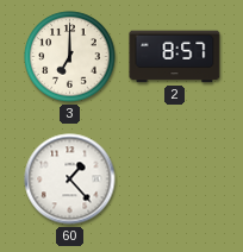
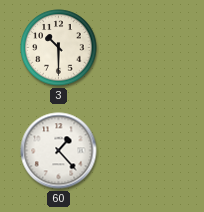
3: 7:00 -> 10:30 (59, 48)
2: 8:57 -> none (175, 57)
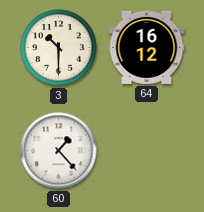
64: none -> 16:12 (147, 47)
